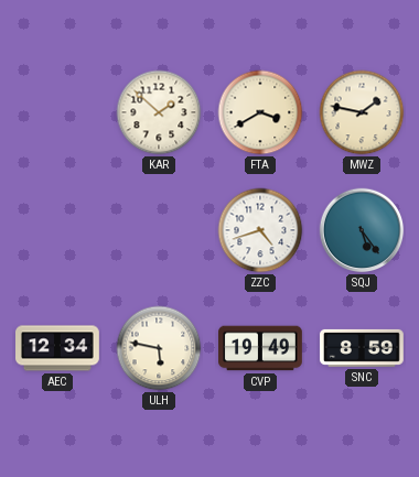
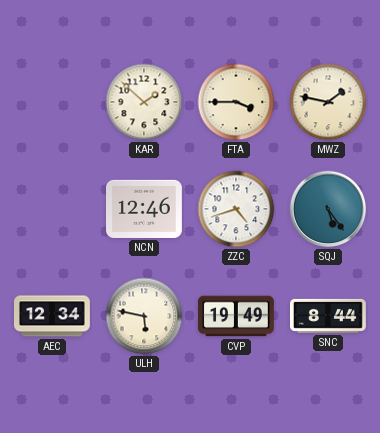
FTA: 3:40 -> 3:45 (236, 102)
NCN: none -> 12:46 (145, 209)
SNC: 8:59 -> 8:44 (329, 316)
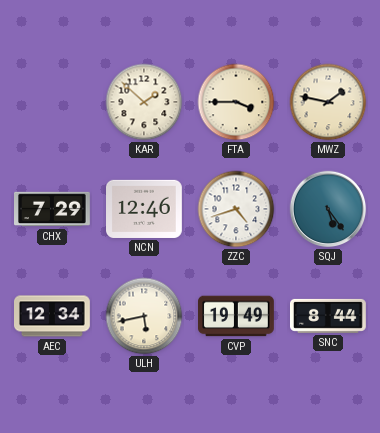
CHX: none -> 7:29 (53, 209)
ULH: 5:47 -> 5:43 (144, 316)
